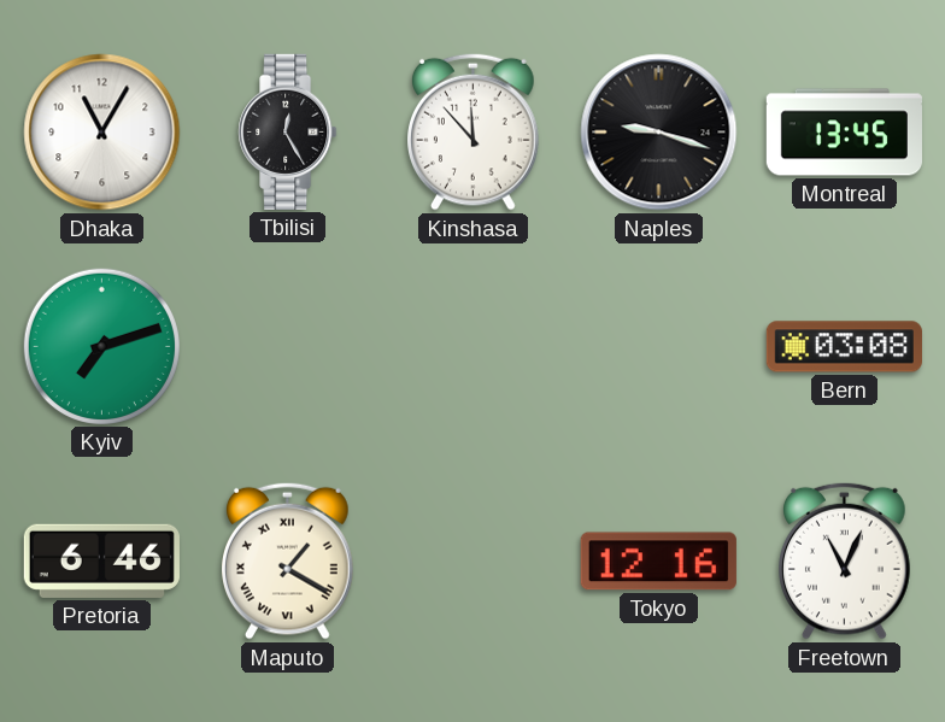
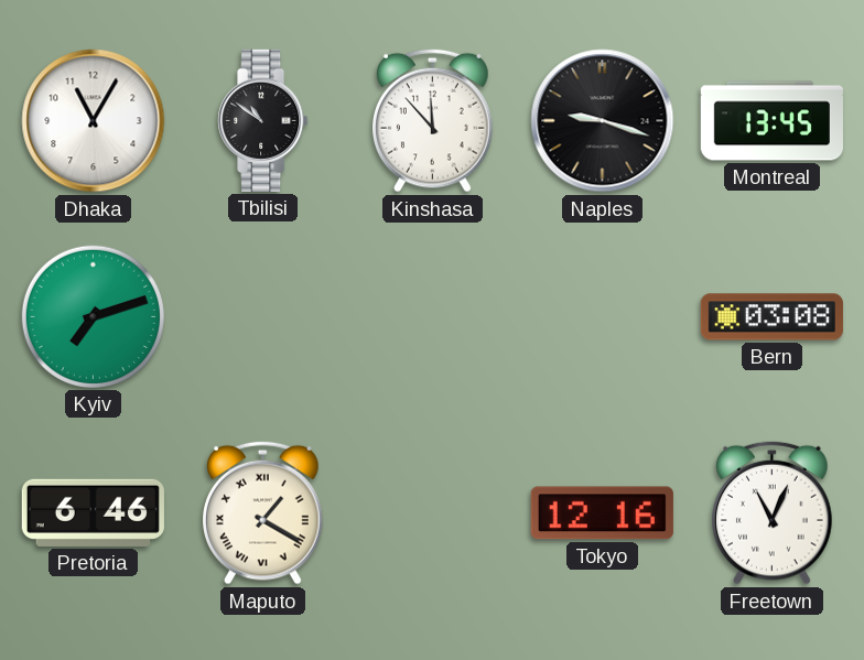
Tbilisi: 12:25 -> 10:51 (263, 120)
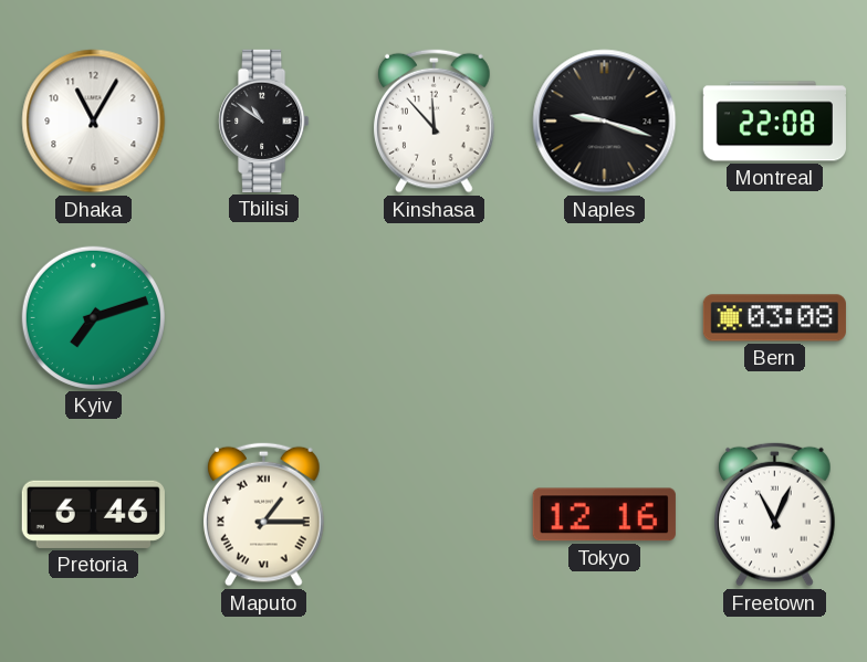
Montreal: 13:45 -> 22:08 (774, 122)
Maputo: 1:20 -> 1:15 (264, 514)
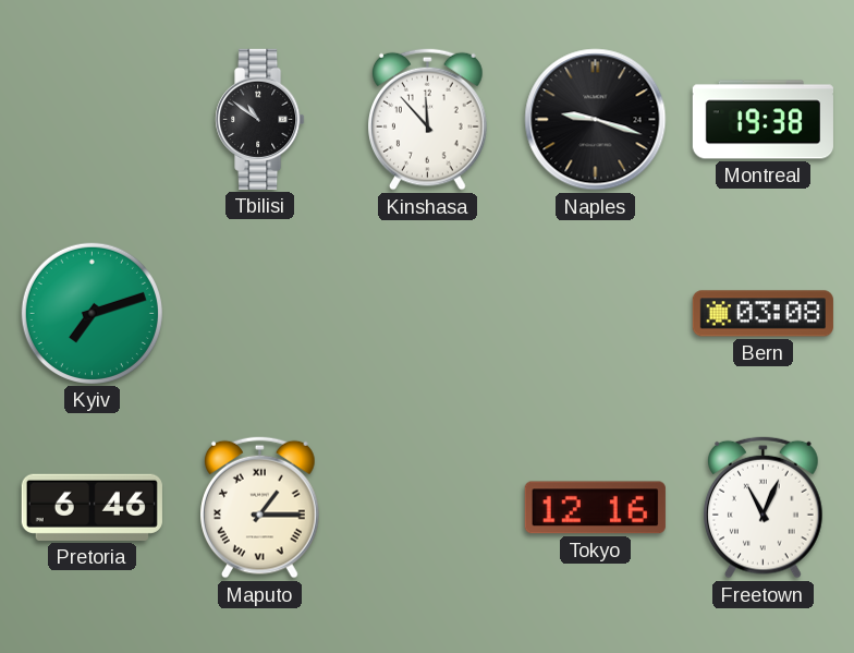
Dhaka: 11:05 -> none (94, 122)
Montreal: 22:08 -> 19:38 (762, 120)
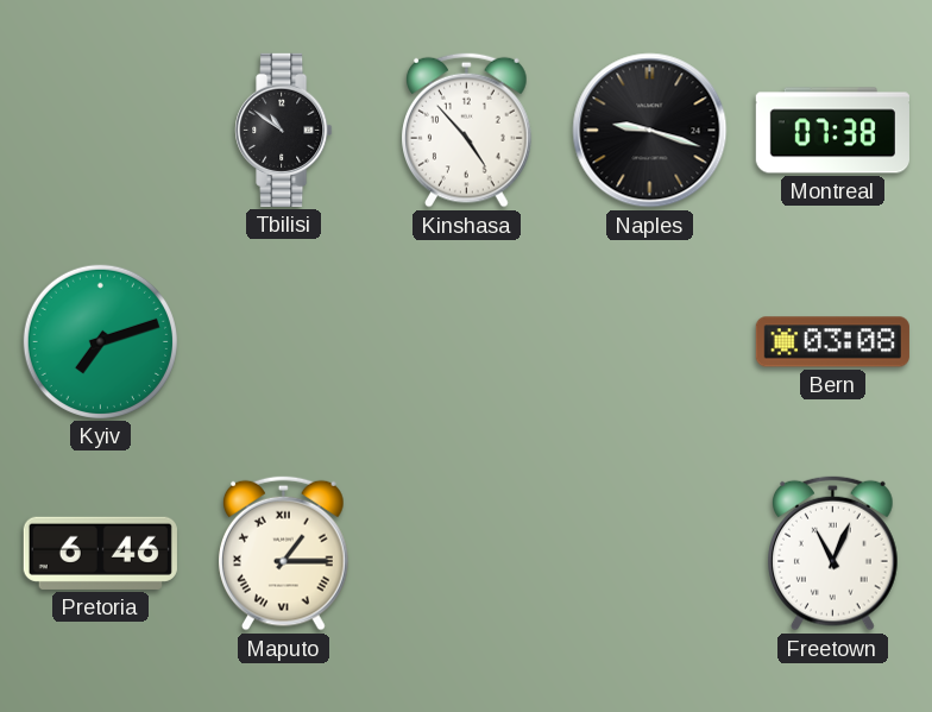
Kinshasa: 11:53 -> 4:53 (467, 130)
Montreal: 19:38 -> 07:38 (832, 131)
Tokyo: 12:16 -> none (595, 508)
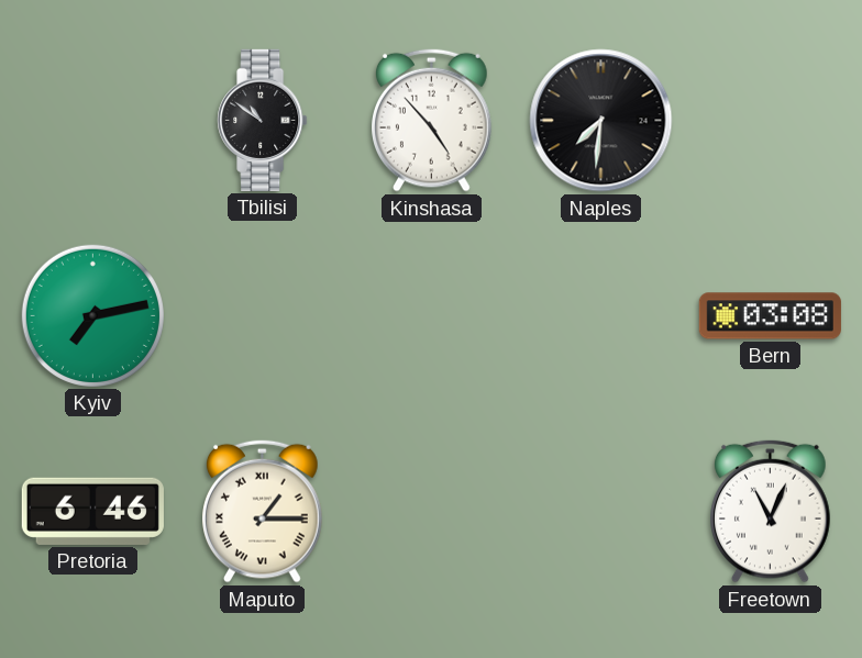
Naples: 9:18 -> 7:31 (601, 121)
Montreal: 07:38 -> none (832, 131)
Kyiv: 7:12 -> 7:13 (92, 315)
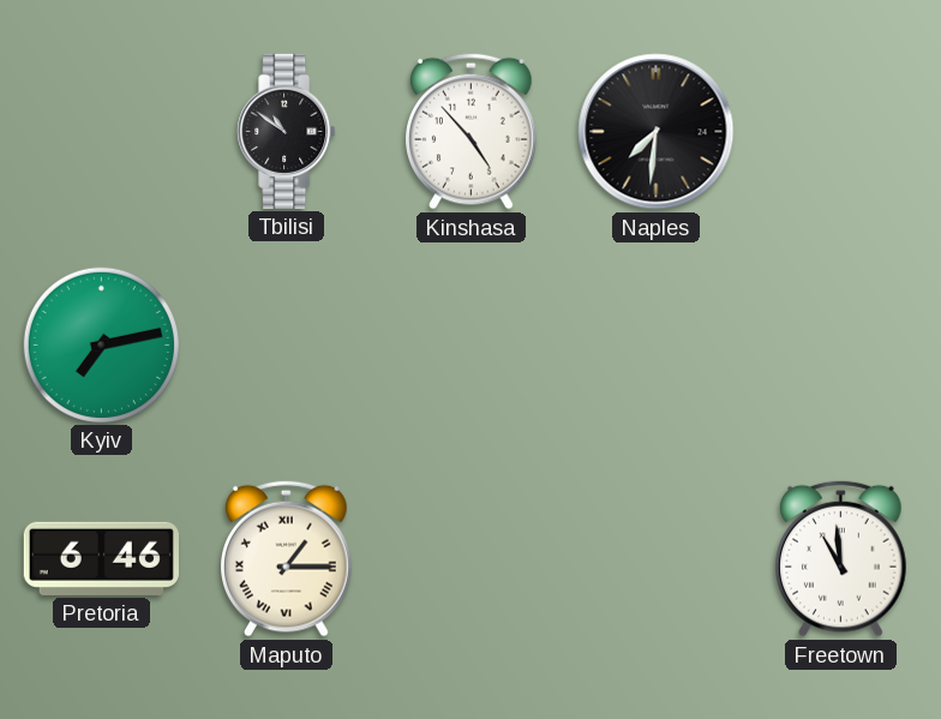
Bern: 03:08 -> none (770, 316)
Freetown: 11:04 -> 10:59 (841, 558)
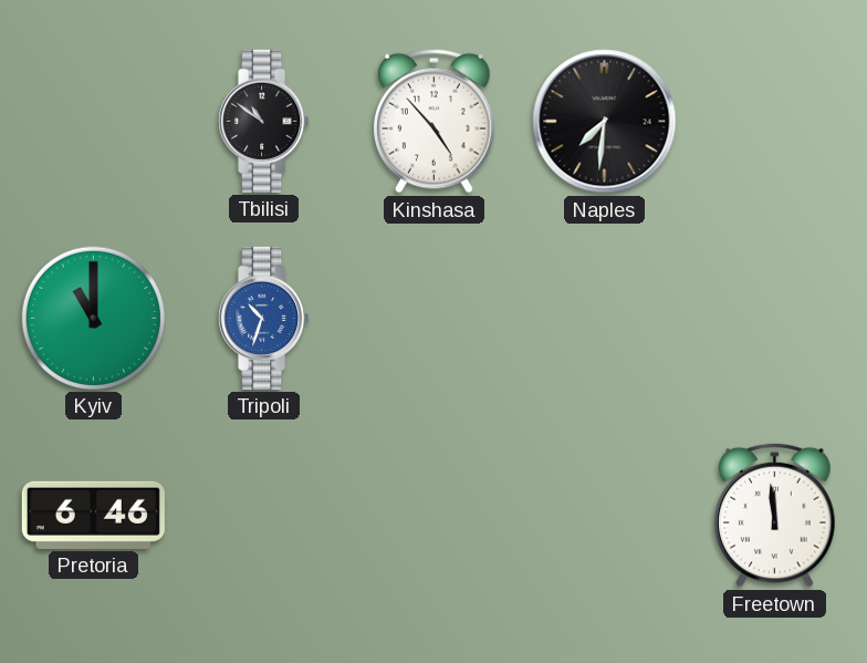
Kyiv: 7:13 -> 11:00 (93, 318)
Tripoli: none -> 10:33 (264, 318)
Maputo: 1:15 -> none (287, 558)
Freetown: 10:59 -> 11:59 (775, 515)
